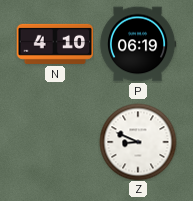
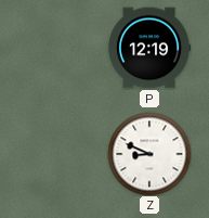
N: 4:10 -> none (55, 44)
P: 06:19 -> 12:19 (149, 48)
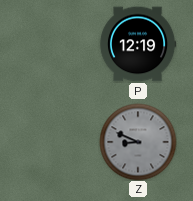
Z dial: white -> grey (138, 142)
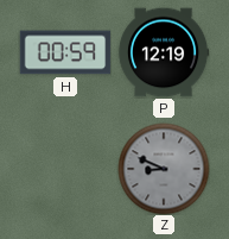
H: none -> 00:59 (65, 52)
